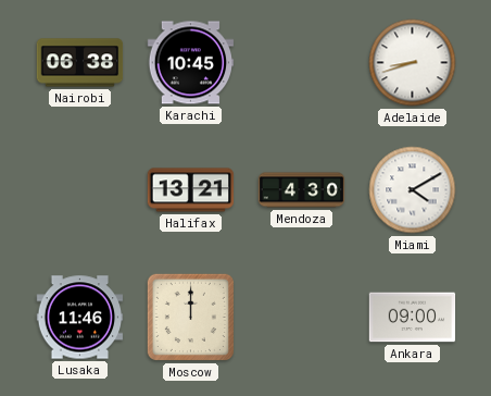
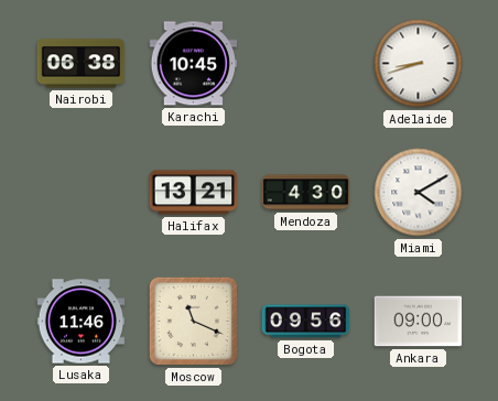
Moscow: 12:00 -> 11:19 (193, 321)
Bogota: none -> 09:56 (306, 322)
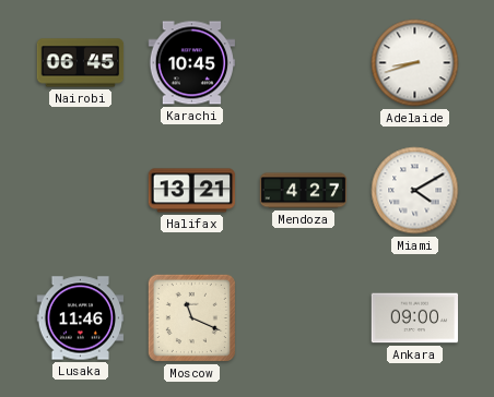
Nairobi: 06:38 -> 06:45 (81, 63)
Mendoza: 4:30 -> 4:27 (304, 191)
Bogota: 09:56 -> none (306, 322)
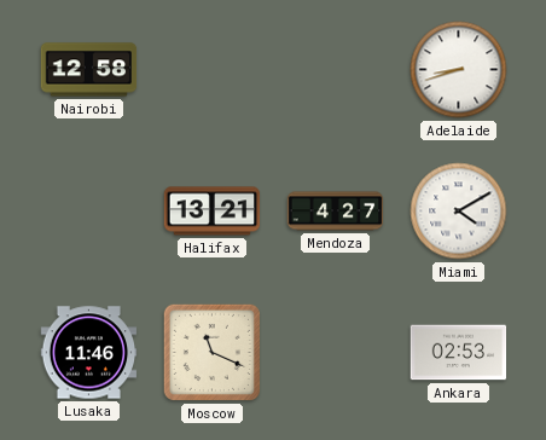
Nairobi: 06:45 -> 12:58 (89, 70)
Karachi: 10:45 -> none (192, 63)
Ankara: 09:00 -> 02:53 (459, 353)
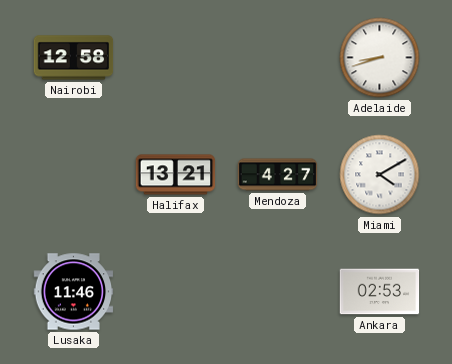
Moscow: 11:19 -> none (211, 352)
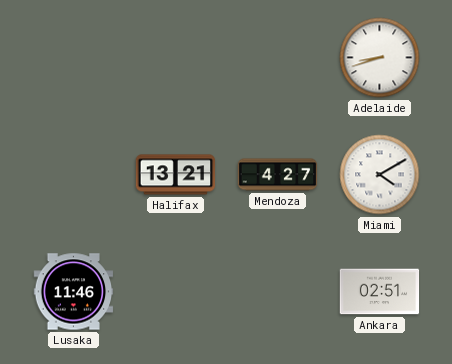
Nairobi: 12:58 -> none (74, 58)
Ankara: 02:53 -> 02:51 (380, 292)
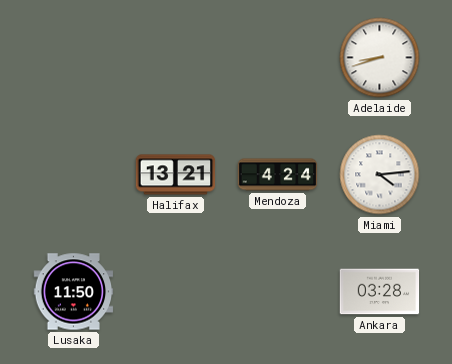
Mendoza: 4:27 -> 4:24 (278, 175)
Miami: 4:10 -> 4:14 (380, 175)
Lusaka: 11:46 -> 11:50 (74, 292)
Ankara: 02:51 -> 03:28 (380, 292)
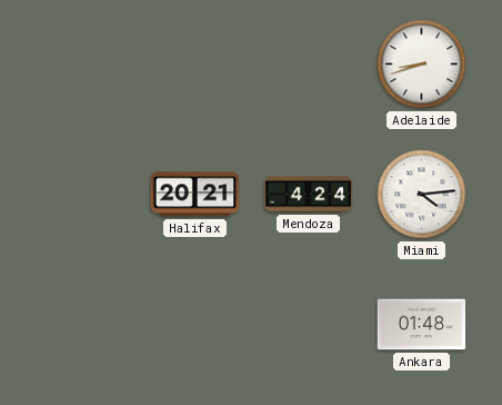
Halifax: 13:21 -> 20:21 (195, 195)
Lusaka: 11:50 -> none (74, 292)
Ankara: 03:28 -> 01:48 (422, 325)
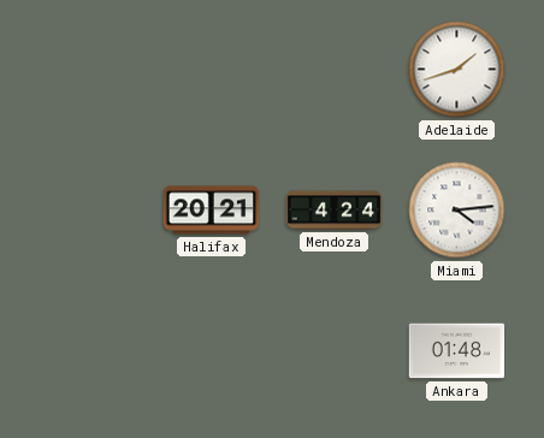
Adelaide: 8:42 -> 1:42 (457, 70)
